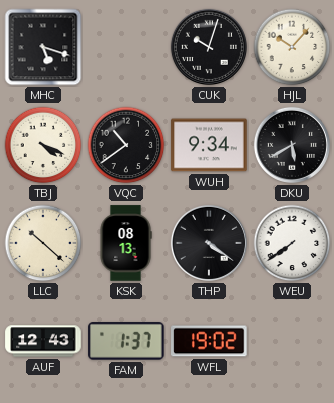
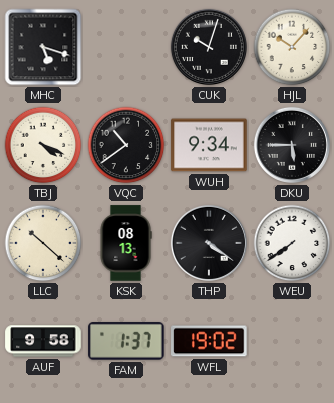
DKU: 5:40 -> 5:45 (292, 145)
AUF: 12:43 -> 9:58 (43, 341)
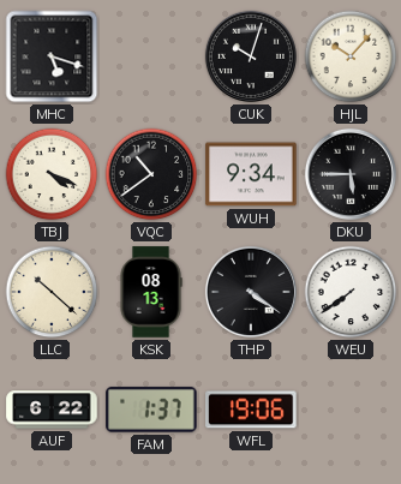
AUF: 9:58 -> 6:22 (52, 410)
WFL: 19:02 -> 19:06 (251, 410)
